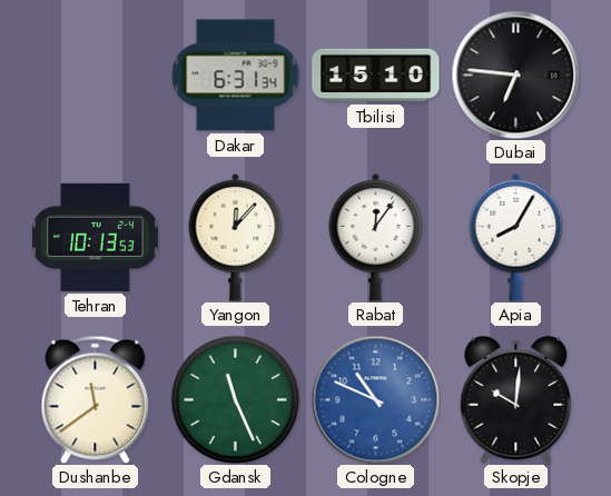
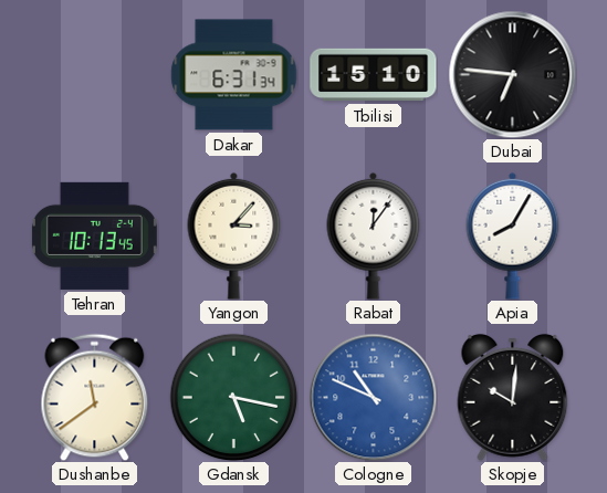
Tehran: 10:13:53 -> 10:13:45 (94, 235)
Yangon: 12:07 -> 3:07 (234, 235)
Gdansk: 11:26 -> 5:17 (233, 397)
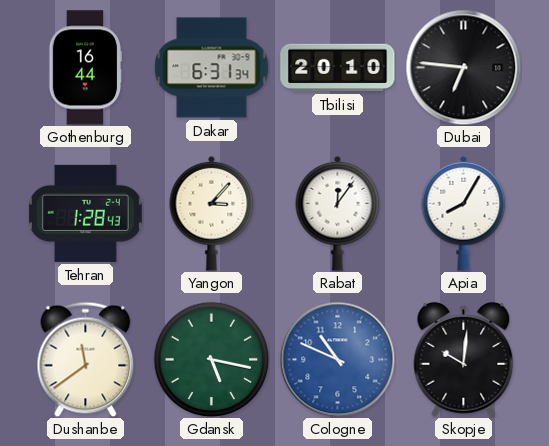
Gothenburg: none -> 16:44 (85, 68)
Tbilisi: 15:10 -> 20:10 (338, 68)
Tehran: 10:13 -> 1:28 (85, 213)
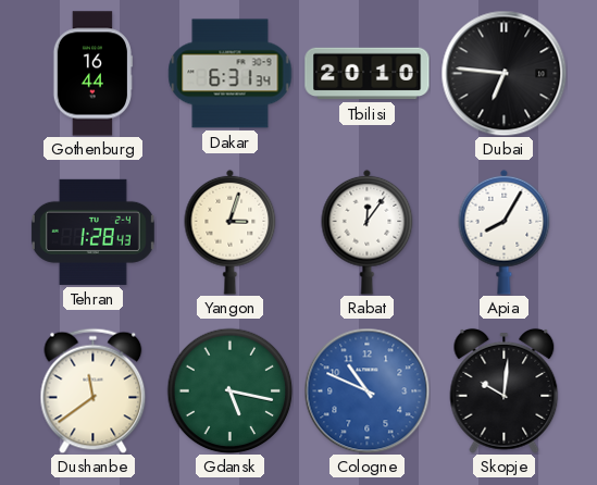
Yangon: 3:07 -> 3:03 (231, 232)
